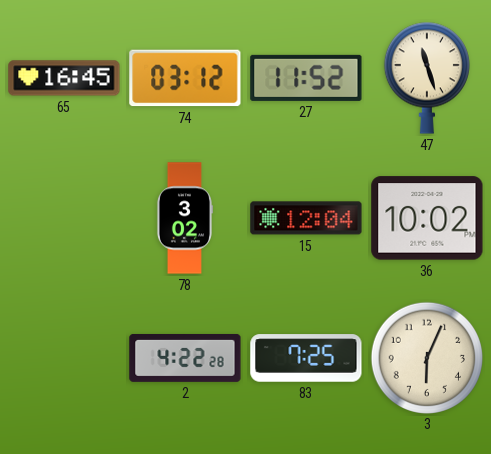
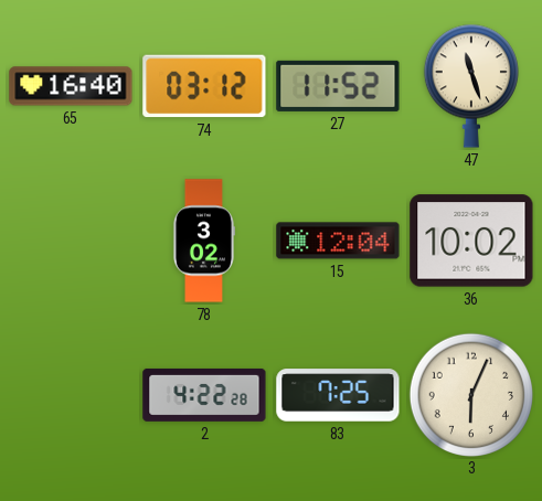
65: 16:45 -> 16:40 (71, 86)
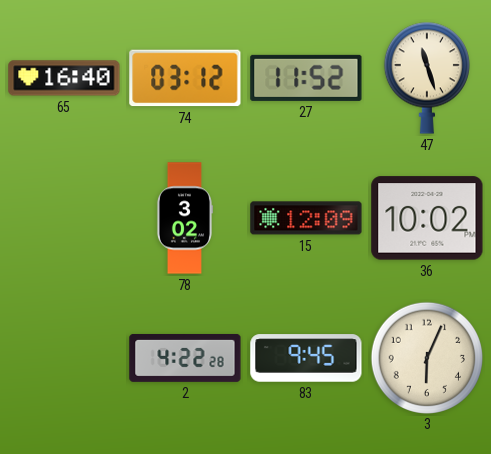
15: 12:04 -> 12:09 (306, 218)
83: 7:25 -> 9:45 (306, 358)
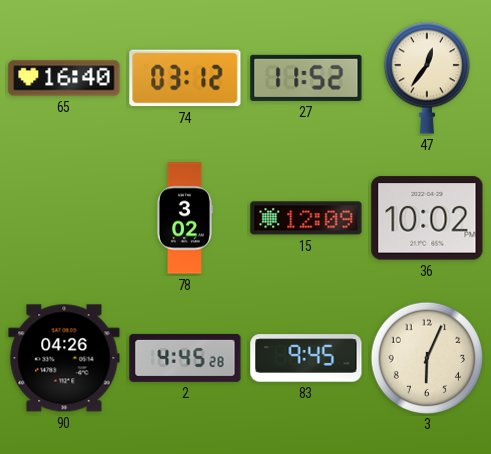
47: 11:27 -> 12:36 (427, 78)
90: none -> 04:26 (64, 358)
2: 4:22 -> 4:45 (185, 358)
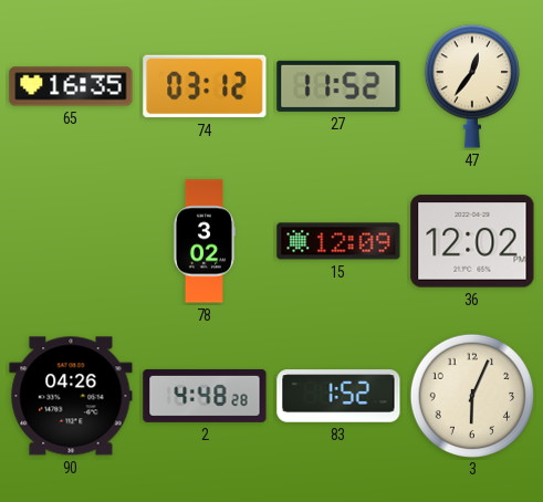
65: 16:40 -> 16:35 (71, 86)
36: 10:02 -> 12:02 (472, 241)
2: 4:45 -> 4:48 (205, 396)
83: 9:45 -> 1:52 (338, 396)
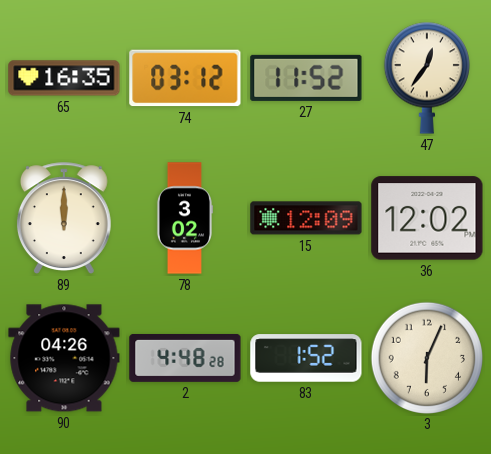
89: none -> 12:00 (64, 218)
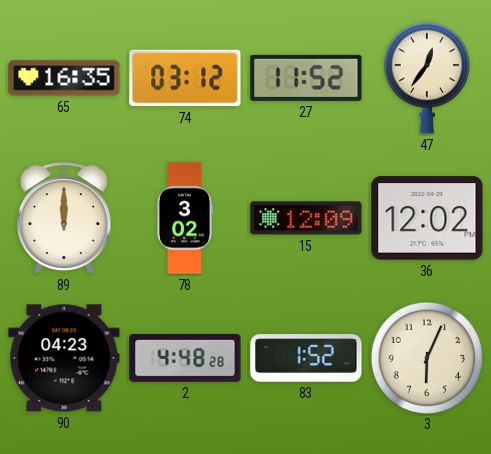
90: 04:26 -> 04:23 (64, 358)
